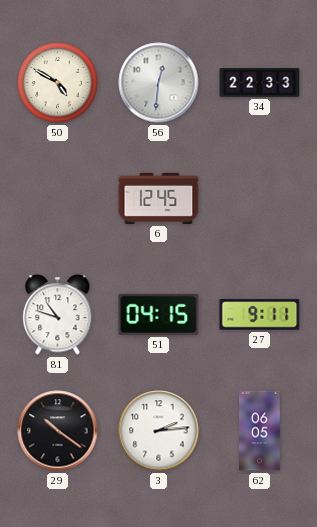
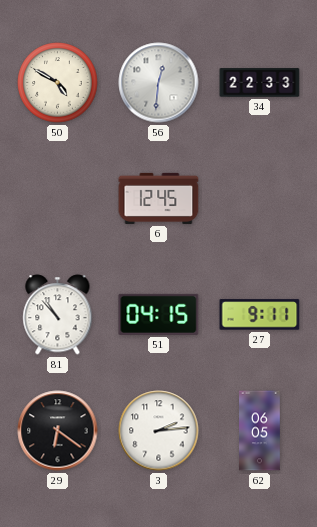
81: 10:48 -> 10:53 (58, 315)
29: 10:21 -> 6:21 (58, 431)
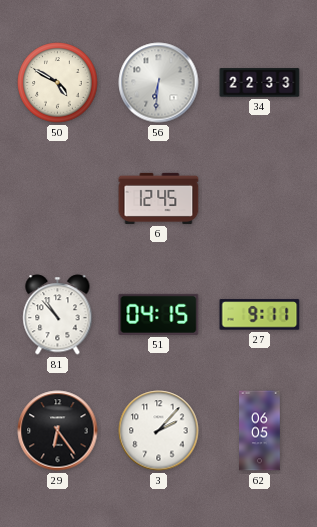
56: 12:31 -> 6:31 (159, 83)
29: 6:21 -> 6:24 (58, 431)
3: 2:14 -> 2:07 (159, 431)
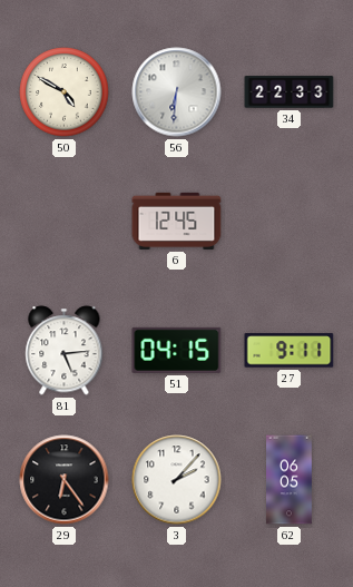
81: 10:53 -> 5:14 (65, 351)
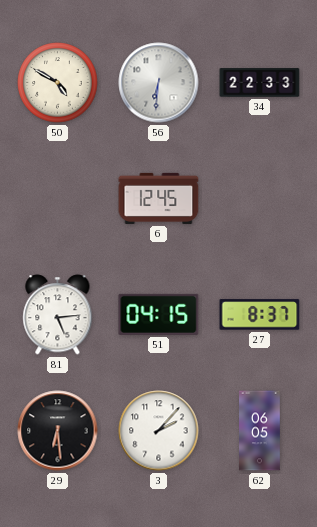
27: 9:11 -> 8:37 (260, 315)
29: 6:24 -> 6:29 (58, 431)
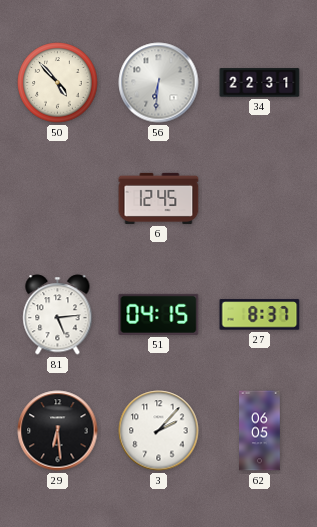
50: 4:50 -> 4:53 (58, 83)
34: 22:33 -> 22:31 (260, 83)
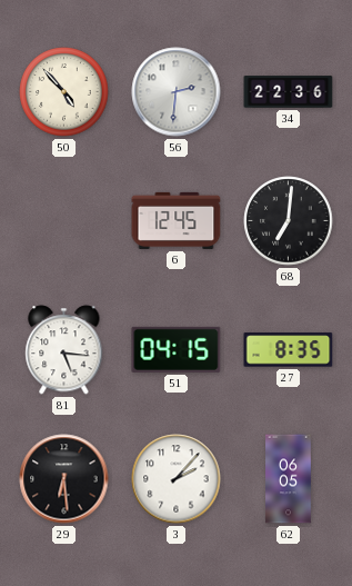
56: 6:31 -> 2:31 (177, 92)
34: 22:31 -> 22:36 (289, 92)
68: none -> 7:01 (289, 221)
81: 5:14 -> 5:16 (64, 350)
27: 8:37 -> 8:35 (289, 350)
